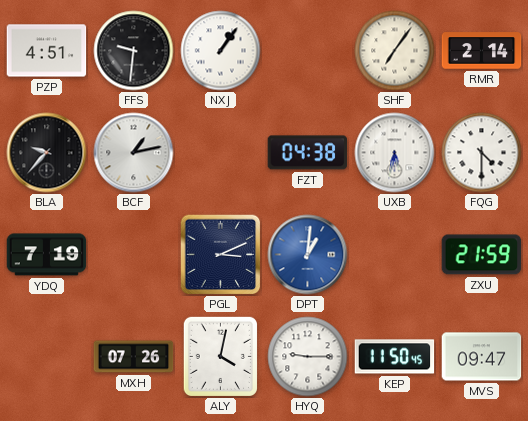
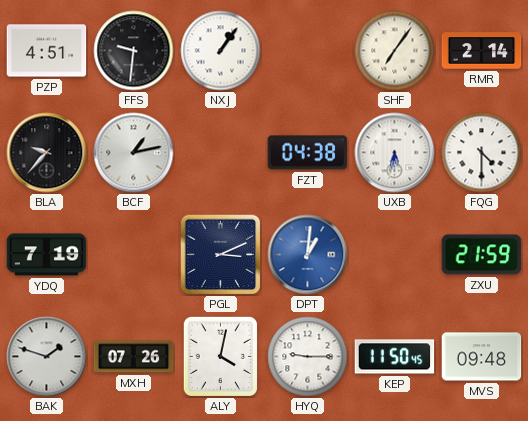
BAK: none -> 1:48 (47, 357)
MVS: 09:47 -> 09:48 (482, 357)
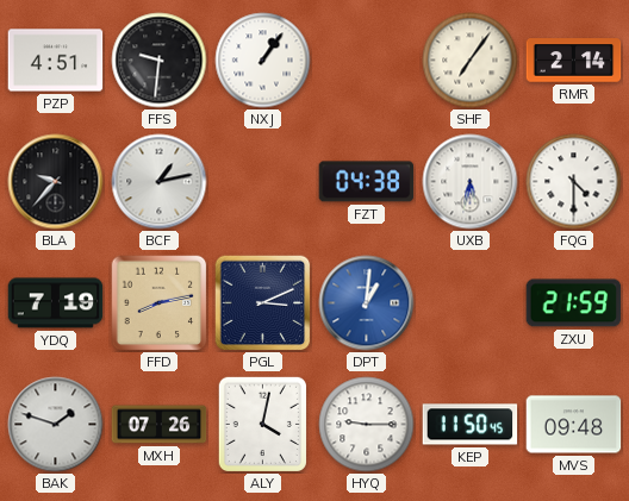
FFD: none -> 8:13 (160, 303)
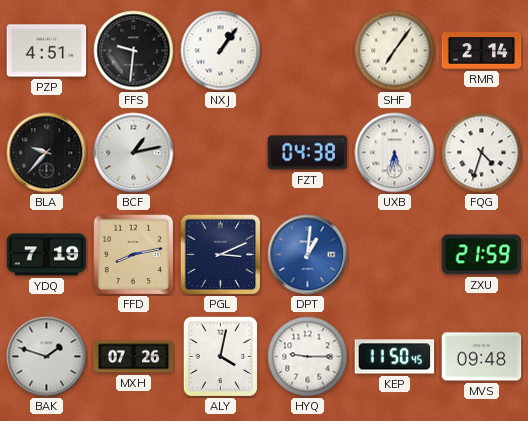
FQG: 4:30 -> 4:33 (482, 153)
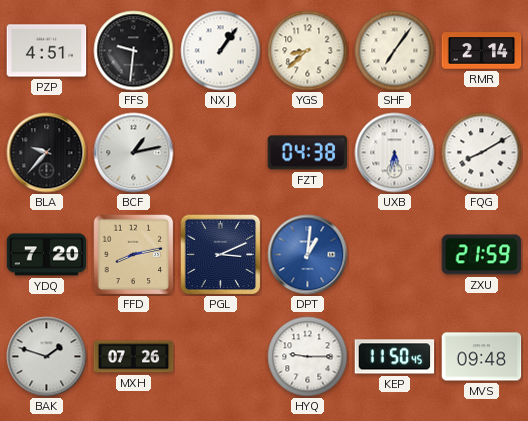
YGS: none -> 8:38 (308, 51)
FQG: 4:33 -> 8:10 (482, 153)
YDQ: 7:19 -> 7:20 (47, 255)
ALY: 4:02 -> none (220, 356)
